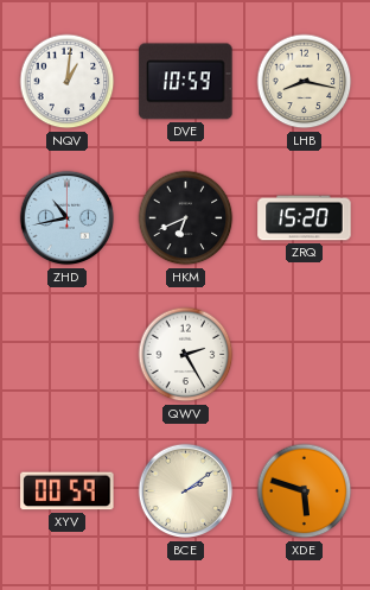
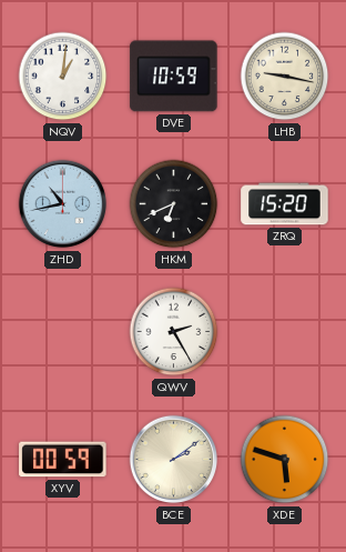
LHB: 8:17 -> 9:17 (285, 77)
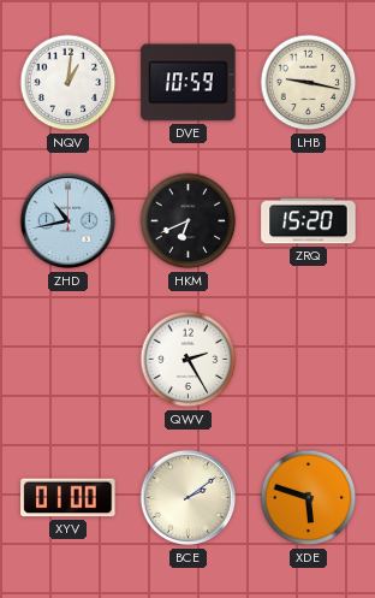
XYV: 00:59 -> 01:00 (69, 498)
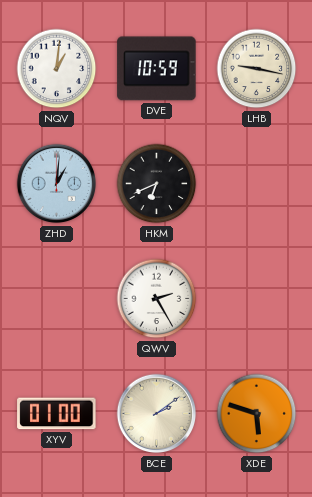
ZHD: 10:43 -> 1:01 (57, 184)
ZRQ: 15:20 -> none (309, 221)
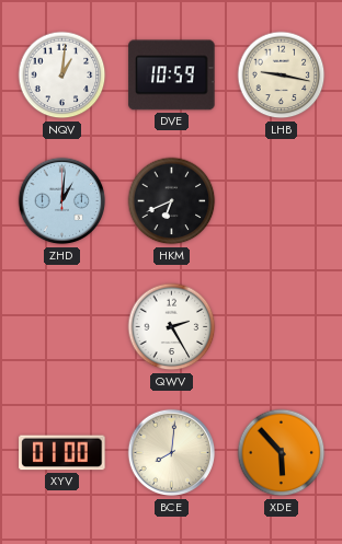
BCE: 2:09 -> 8:01 (172, 453)
XDE: 5:48 -> 5:53 (282, 453)
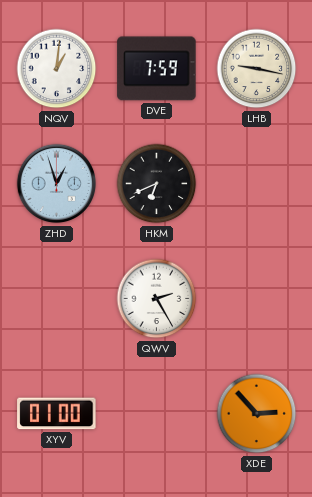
DVE: 10:59 -> 7:59 (157, 69)
ZHD: 1:01 -> 12:57 (57, 184)
BCE: 8:01 -> none (172, 453)
XDE: 5:53 -> 2:53 (257, 414)
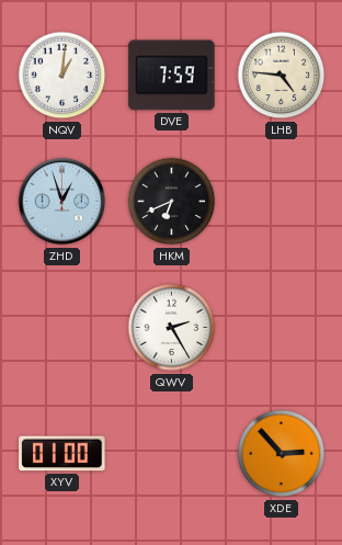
LHB: 9:17 -> 4:46 (282, 76)
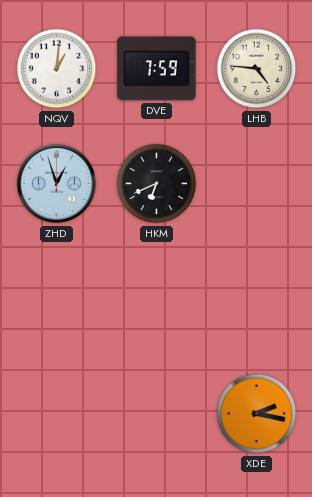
QWV: 2:25 -> none (172, 328)
XYV: 01:00 -> none (62, 454)
XDE: 2:53 -> 2:17 (257, 414)
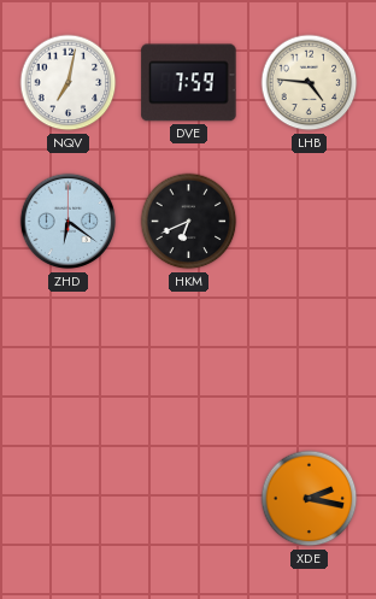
NQV: 1:01 -> 7:02 (69, 83)
ZHD: 12:57 -> 6:21 (69, 222)
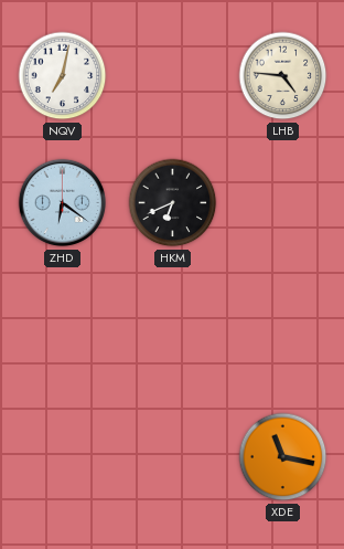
DVE: 7:59 -> none (189, 83)
XDE: 2:17 -> 11:17 (283, 457)
